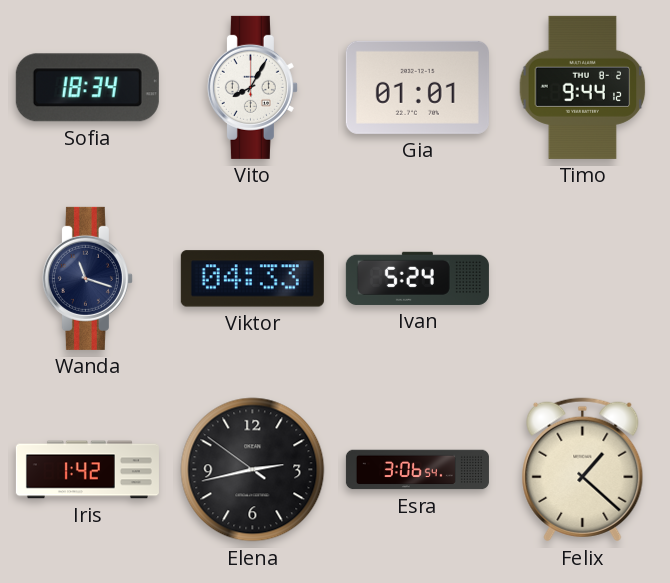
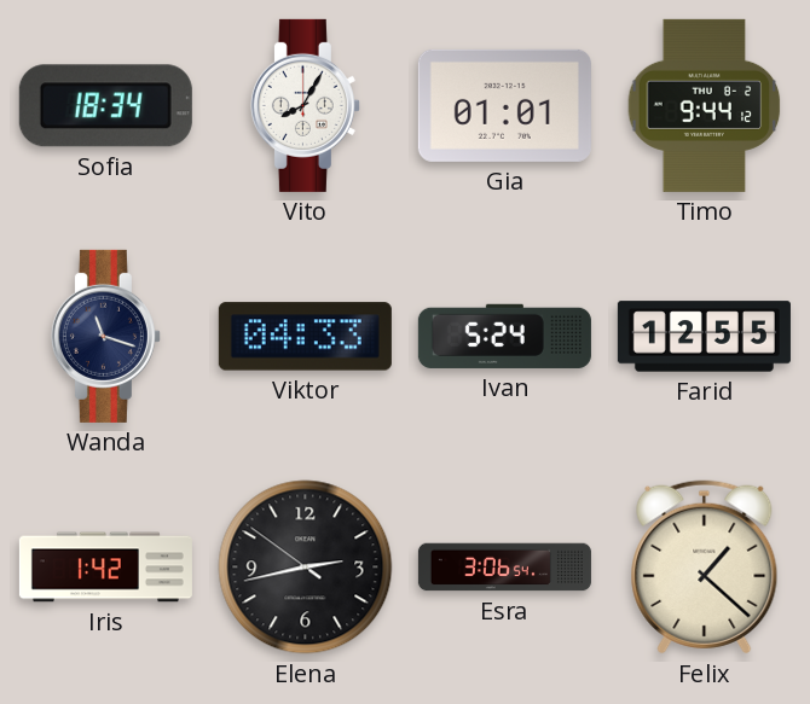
Farid: none -> 12:55 (704, 337)
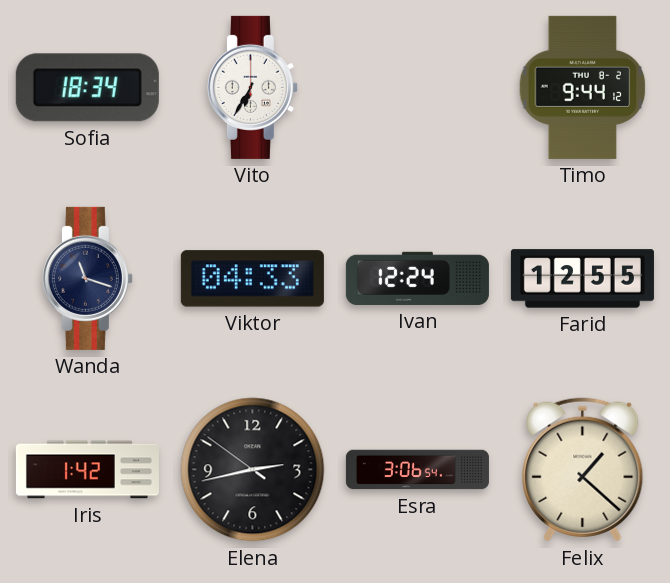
Vito: 8:05 -> 6:35 (252, 87)
Gia: 01:01 -> none (504, 105)
Ivan: 5:24 -> 12:24 (417, 278)
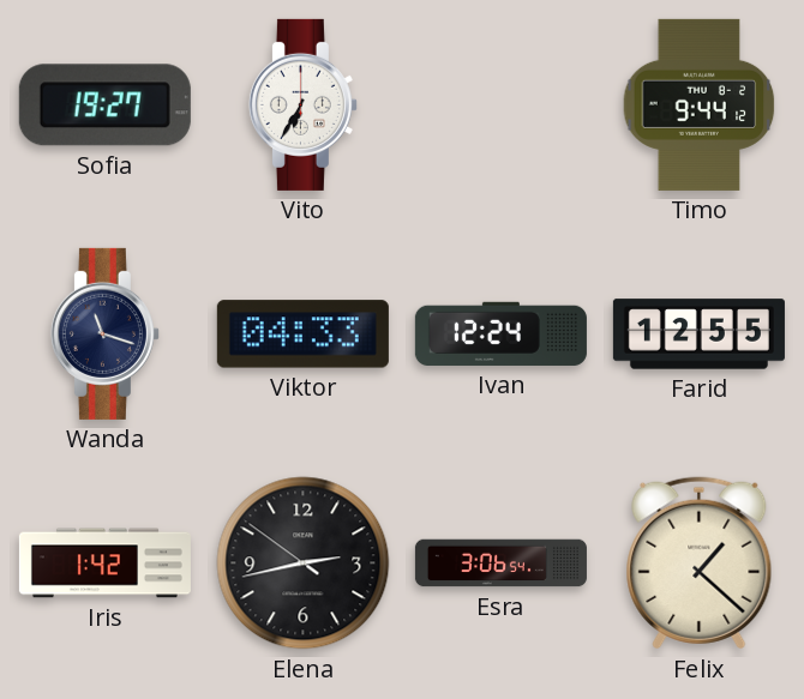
Sofia: 18:34 -> 19:27 (104, 106)
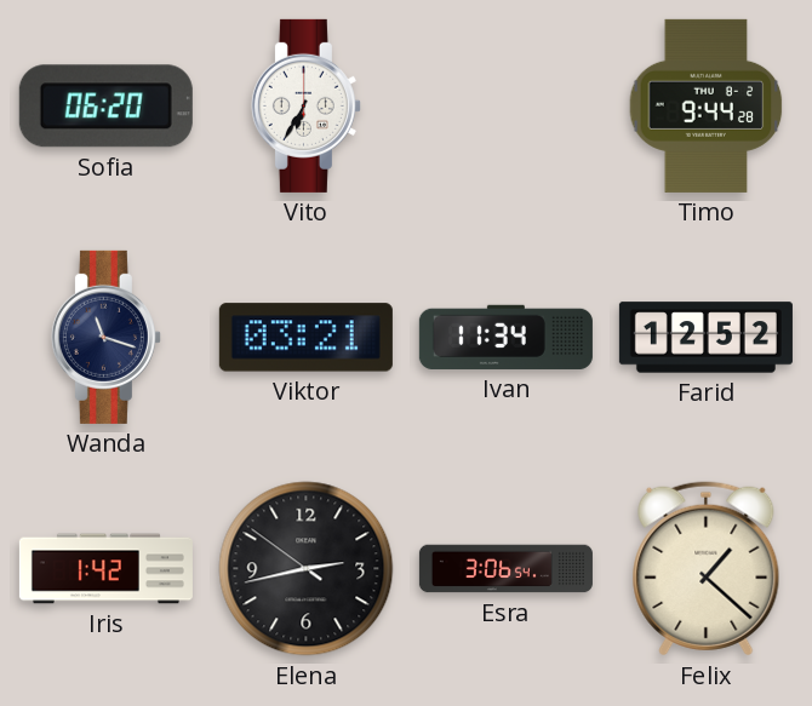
Sofia: 19:27 -> 06:20 (105, 107)
Timo: 9:44:12 -> 9:44:28 (707, 105)
Viktor: 04:33 -> 03:21 (305, 338)
Ivan: 12:24 -> 11:34 (505, 337)
Farid: 12:55 -> 12:52 (705, 338)
